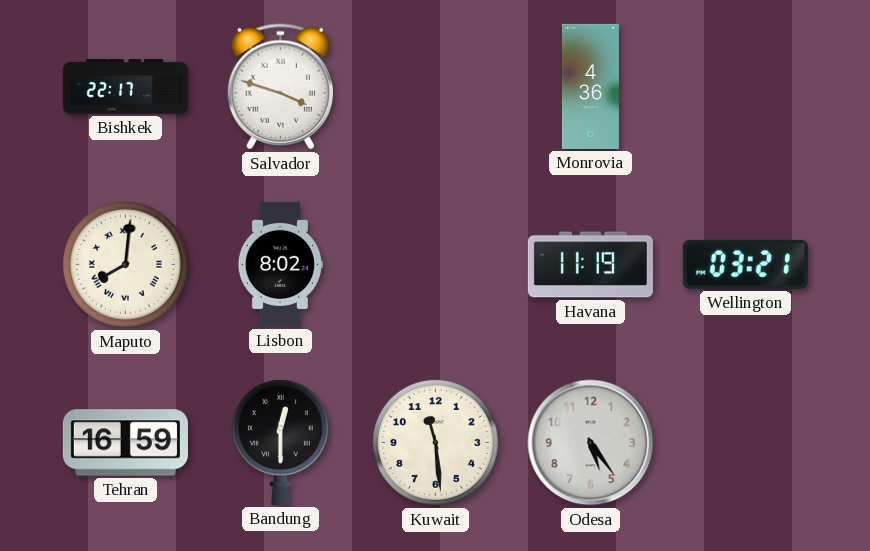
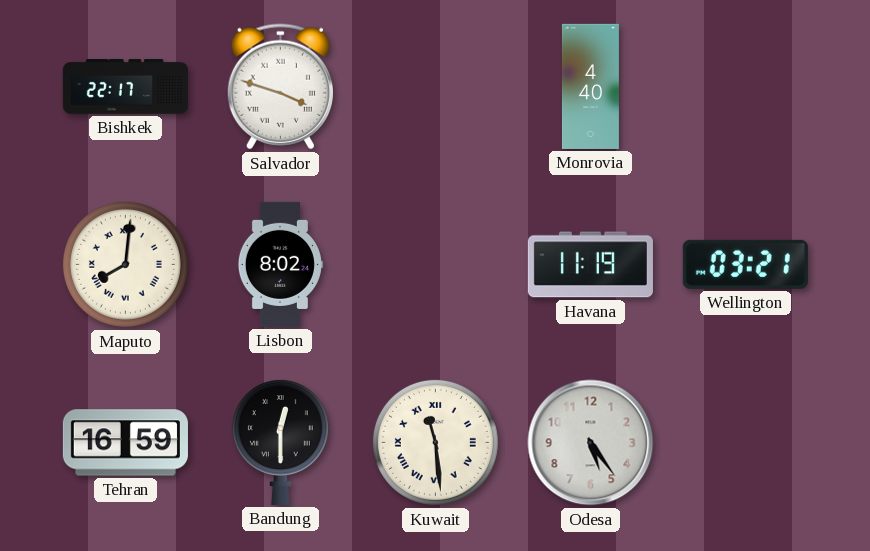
Monrovia: 4:36 -> 4:40 (590, 86)
Kuwait numerals: Arabic -> Roman (435, 442)
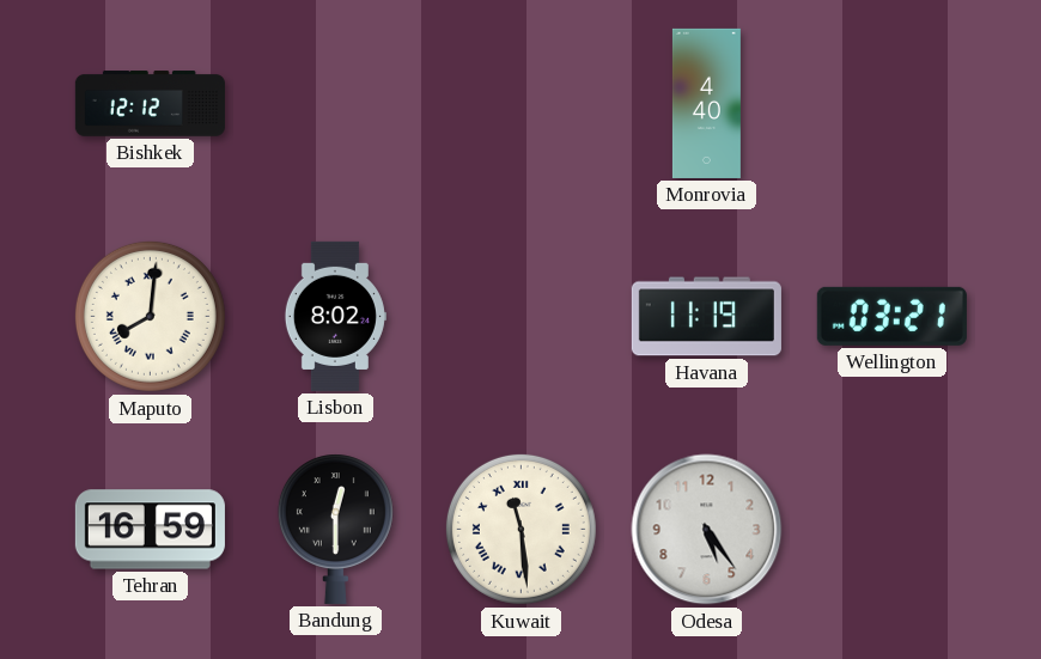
Bishkek: 22:17 -> 12:12 (150, 104)
Salvador: 3:48 -> none (280, 87)
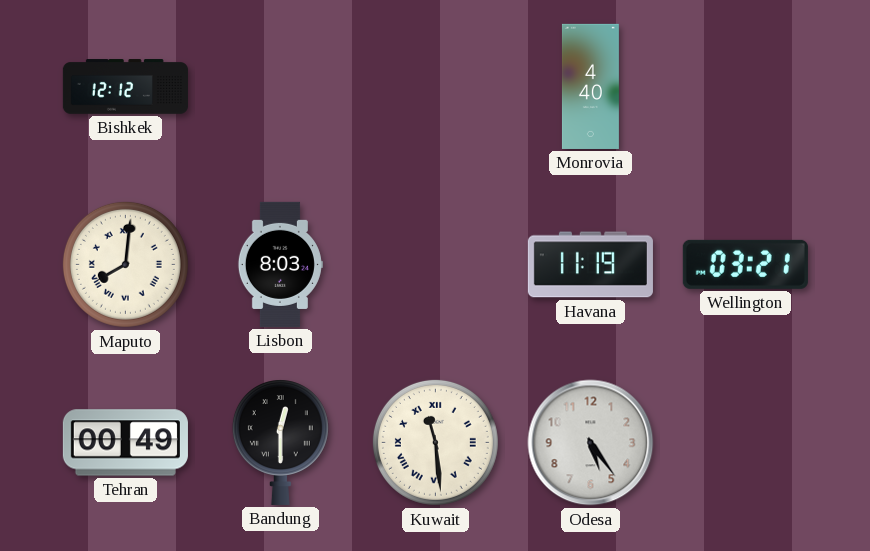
Lisbon: 8:02 -> 8:03 (280, 264)
Tehran: 16:59 -> 00:49 (125, 443)
